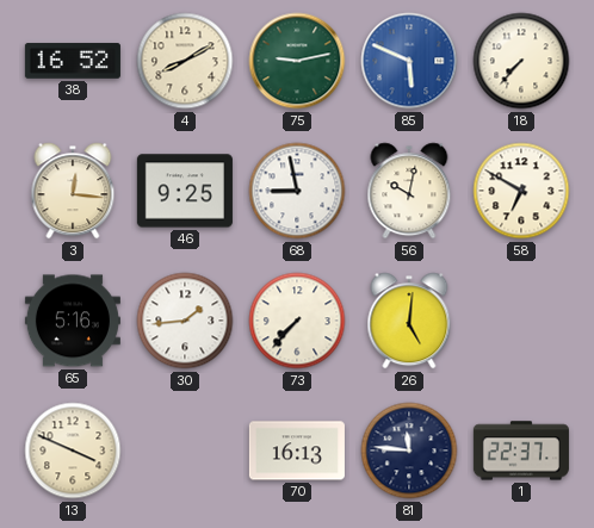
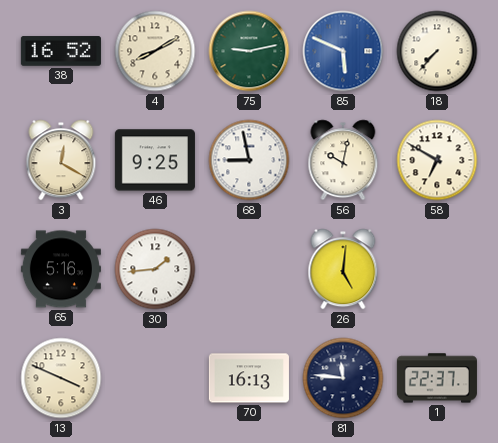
3: 12:16 -> 12:20 (61, 160)
73: 7:37 -> none (297, 321)
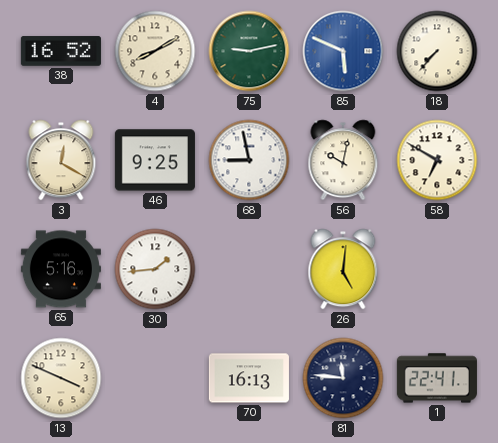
1: 22:37 -> 22:41 (437, 378)
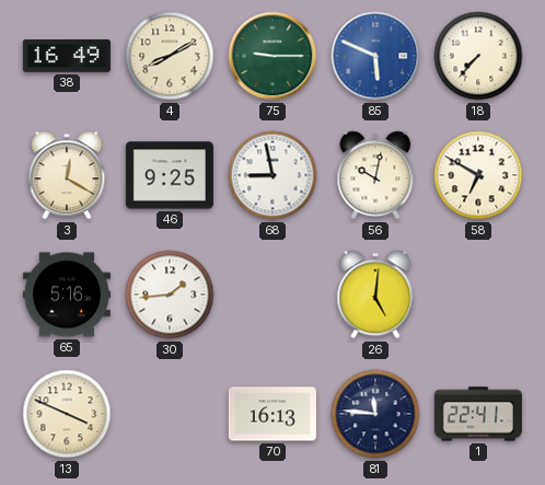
38: 16:52 -> 16:49 (67, 56)
75: 9:13 -> 9:15 (272, 56)
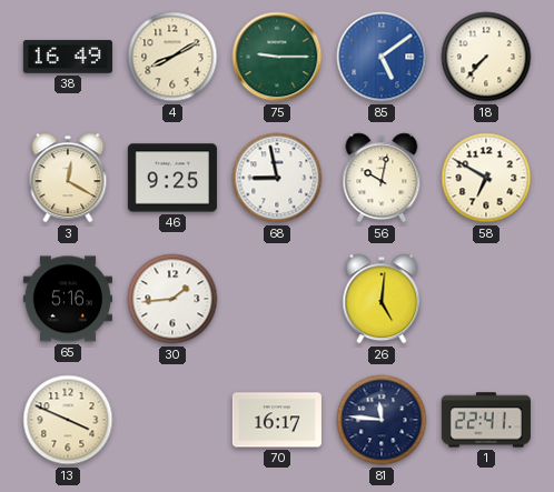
85: 5:49 -> 5:09 (382, 57)
70: 16:13 -> 16:17 (277, 420)
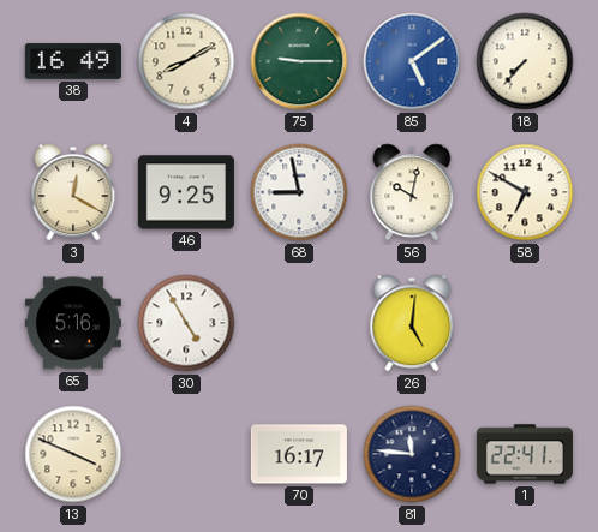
30: 1:44 -> 4:55 (186, 323)
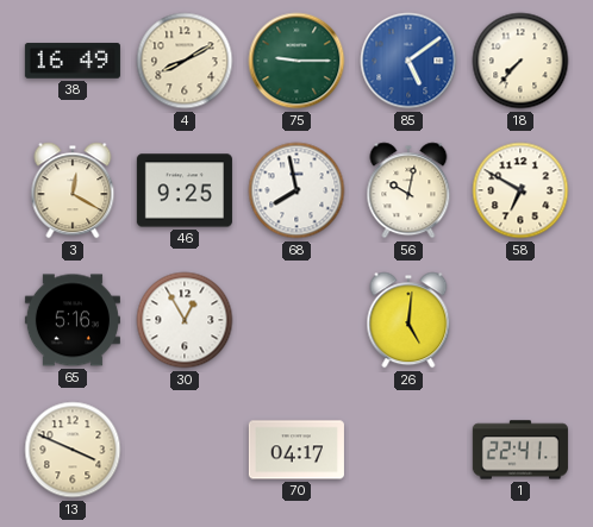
68: 8:58 -> 7:58 (296, 190)
30: 4:55 -> 12:55 (185, 320)
70: 16:17 -> 04:17 (296, 450)
81: 11:46 -> none (412, 454)
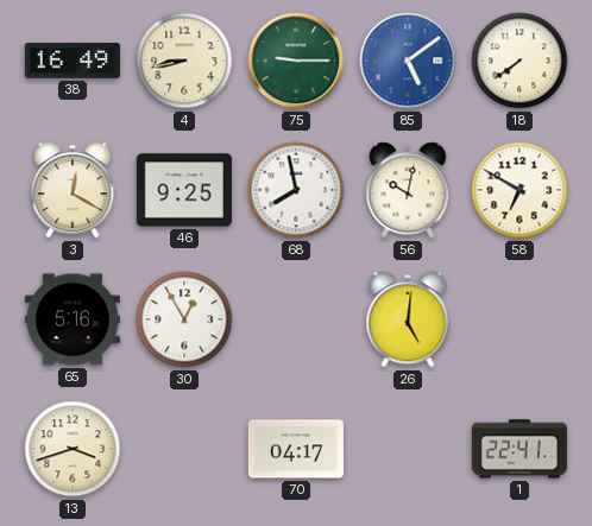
4: 8:10 -> 8:43 (184, 61)
18: 7:37 -> 7:39 (519, 61)
13: 3:49 -> 3:42 (73, 449)
